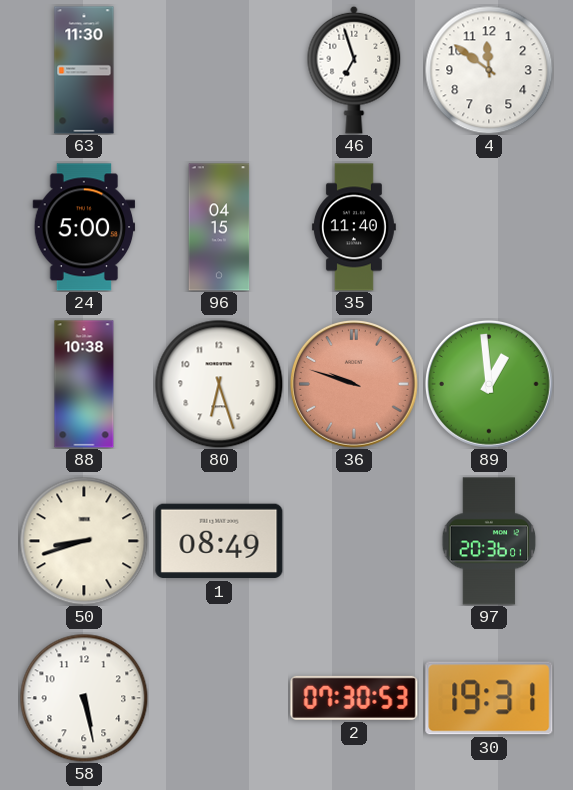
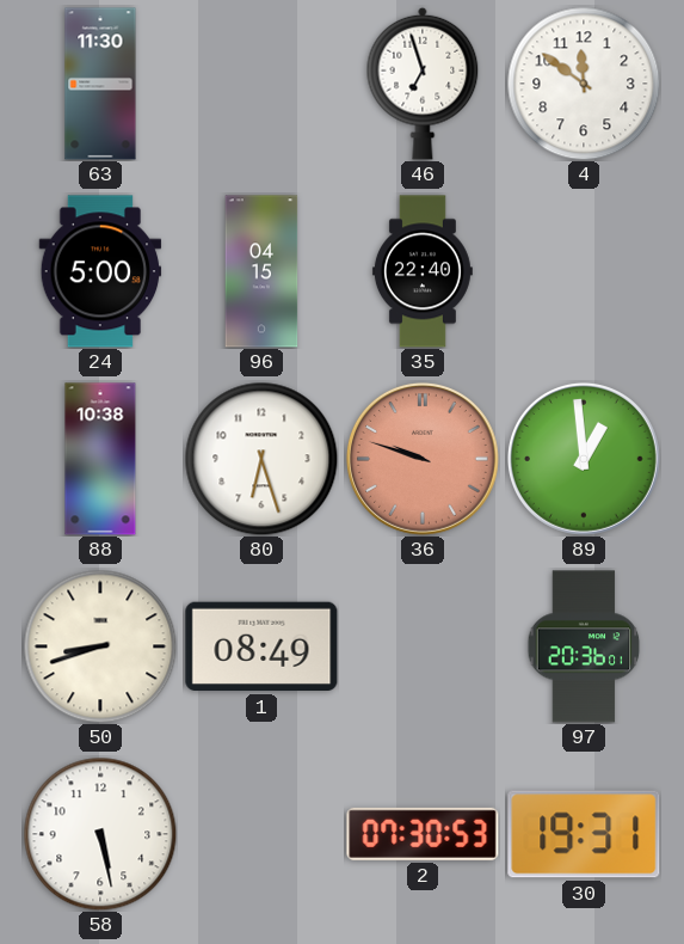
35: 11:40 -> 22:40 (423, 271)
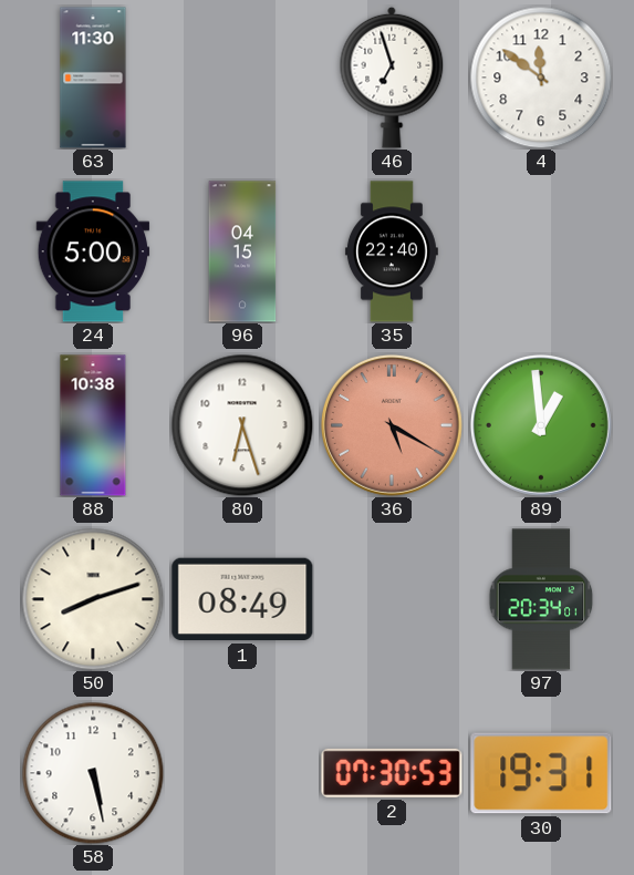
36: 9:48 -> 5:20 (392, 425)
50: 8:42 -> 8:12 (93, 599)
97: 20:36 -> 20:34 (541, 599)
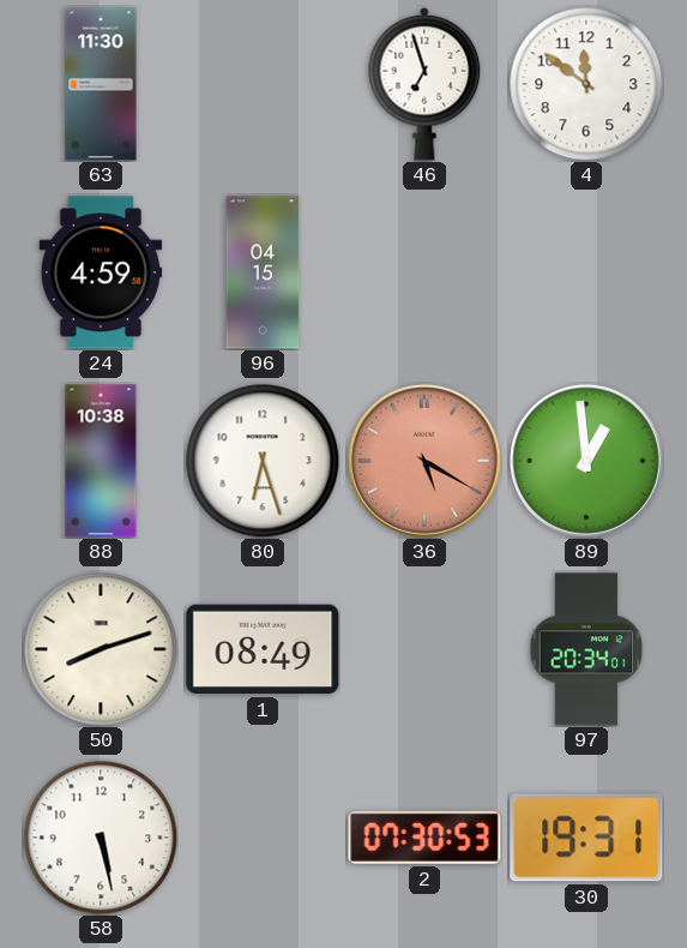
24: 5:00 -> 4:59 (101, 272)
35: 22:40 -> none (392, 251)
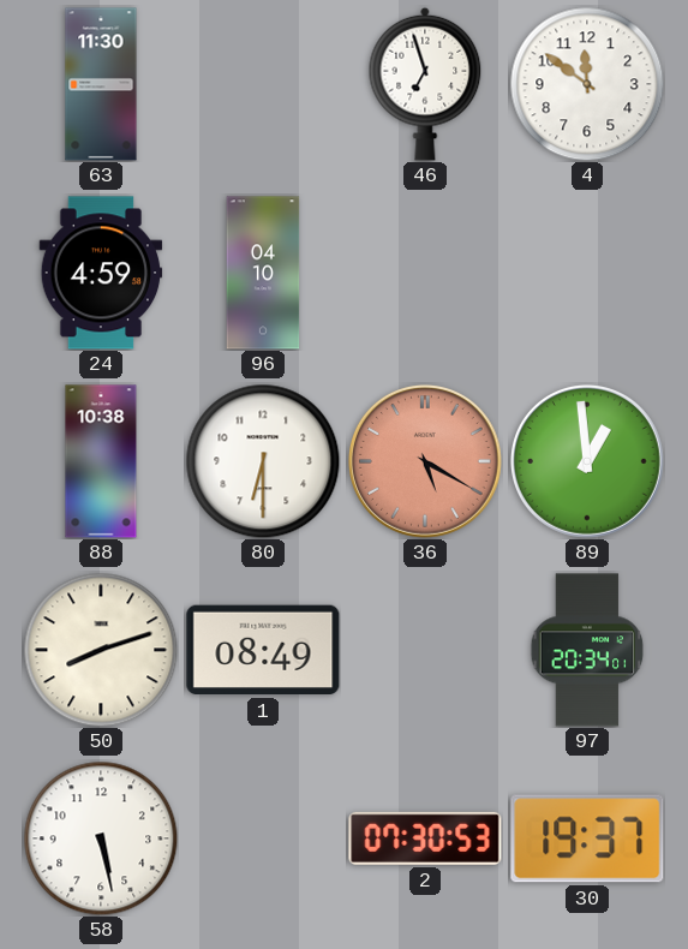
96: 04:15 -> 04:10 (263, 273)
80: 6:27 -> 6:30 (263, 461)
30: 19:31 -> 19:37 (587, 838)
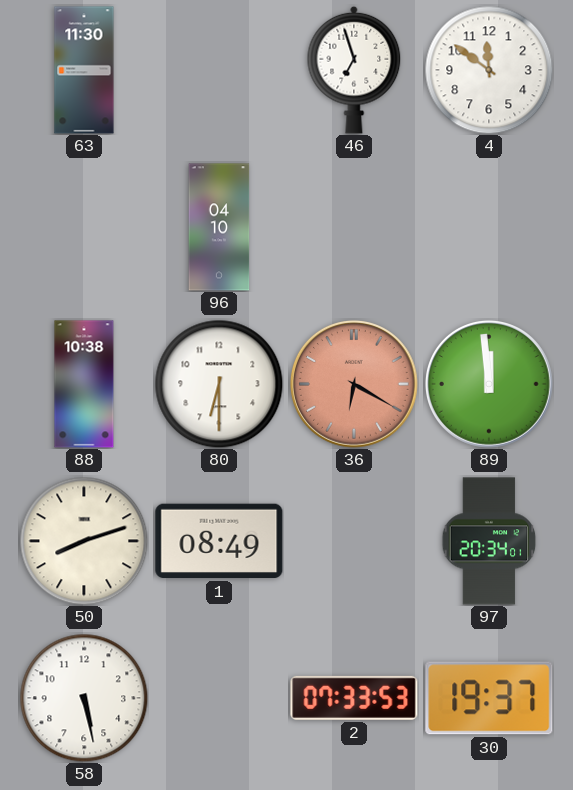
24: 4:59 -> none (101, 273)
36: 5:20 -> 6:20 (354, 384)
89: 12:59 -> 11:59 (489, 384)
2: 07:30 -> 07:33 (354, 698)
